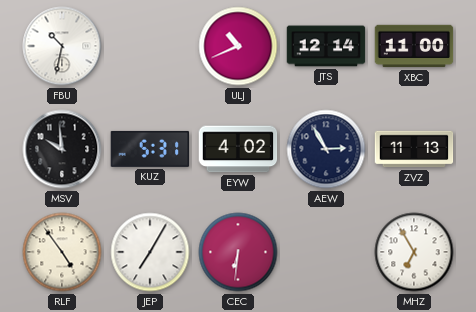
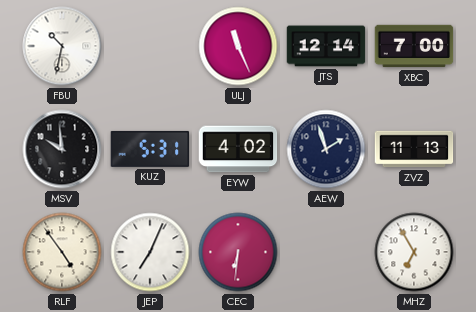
ULJ: 10:41 -> 11:26 (238, 46)
XBC: 11:00 -> 7:00 (414, 46)
AEW: 2:55 -> 1:57 (326, 149)
JEP: 7:05 -> 7:04 (150, 252)
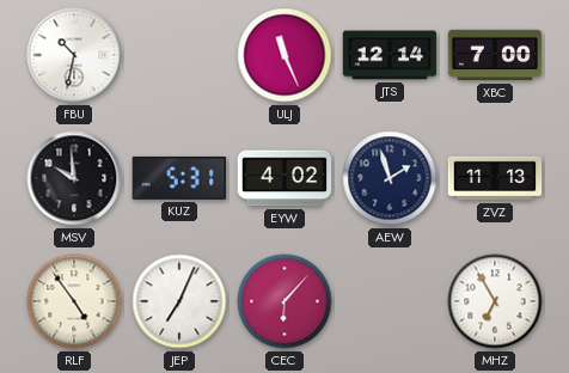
CEC: 6:31 -> 6:07 (284, 301)
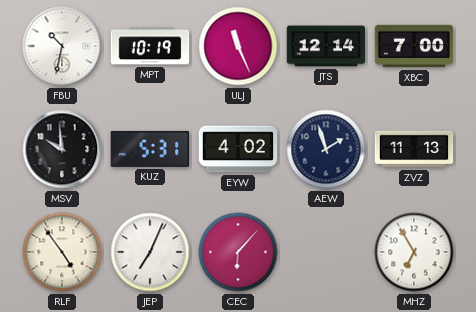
MPT: none -> 10:19 (150, 46)
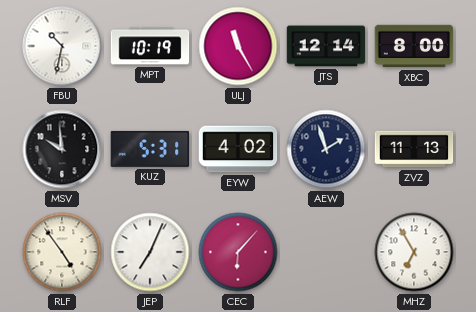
ULJ: 11:26 -> 11:25 (238, 46)
XBC: 7:00 -> 8:00 (414, 46)
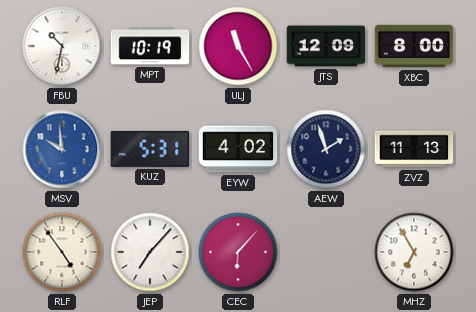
JTS: 12:14 -> 12:09 (326, 46)
MSV dial: black -> blue (62, 149)
JEP: 7:04 -> 7:07 (150, 252)
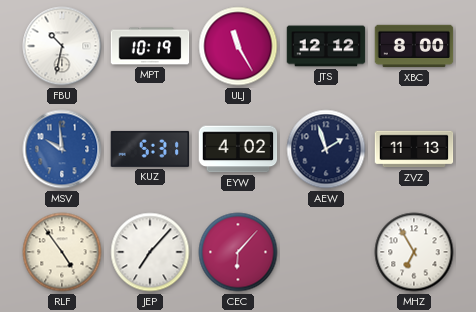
JTS: 12:09 -> 12:12 (326, 46)
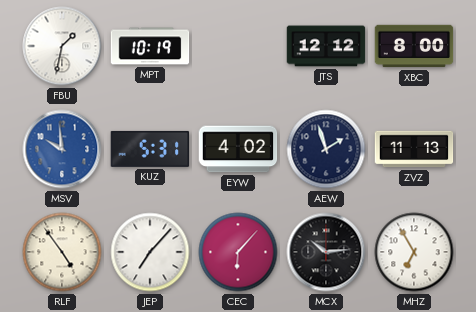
FBU: 10:32 -> 1:32 (62, 46)
ULJ: 11:25 -> none (238, 46)
MCX: none -> 10:14 (326, 252)
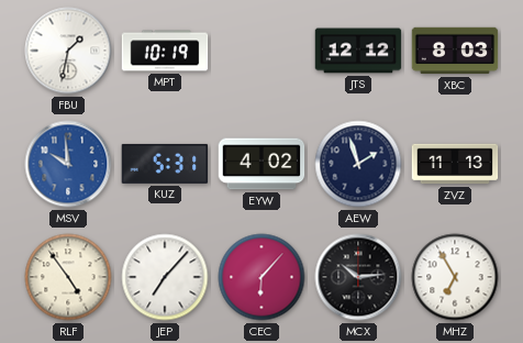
XBC: 8:00 -> 8:03 (455, 51)
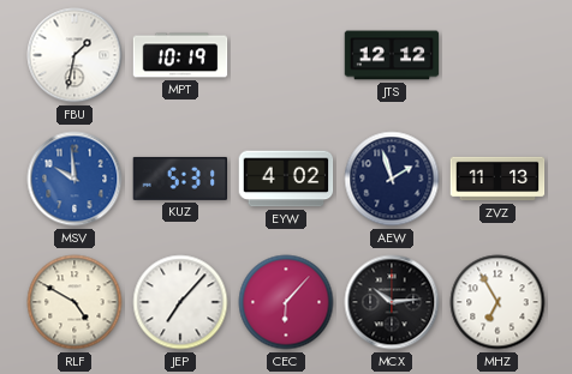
XBC: 8:03 -> none (455, 51)
RLF: 4:54 -> 4:50 (75, 302)
